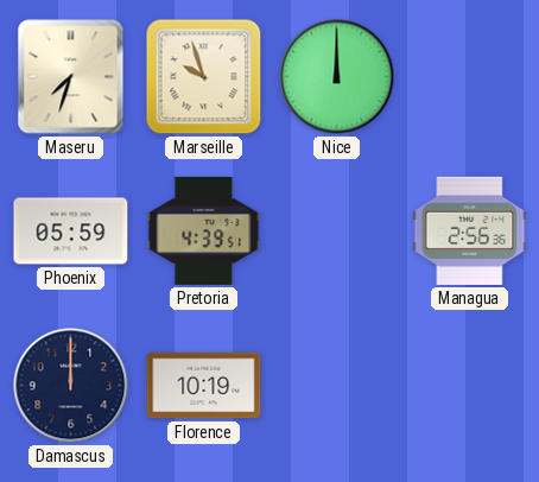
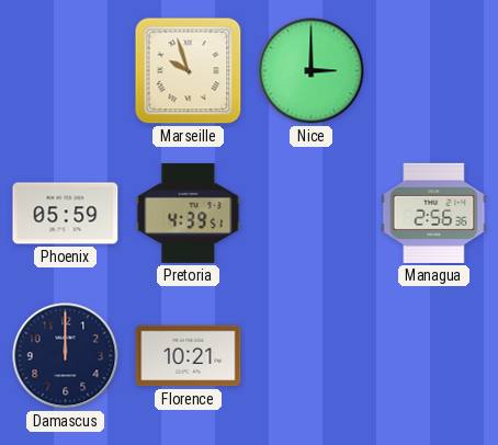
Maseru: 7:33 -> none (71, 77)
Nice: 12:00 -> 3:00 (312, 71)
Florence: 10:19 -> 10:21 (189, 356)
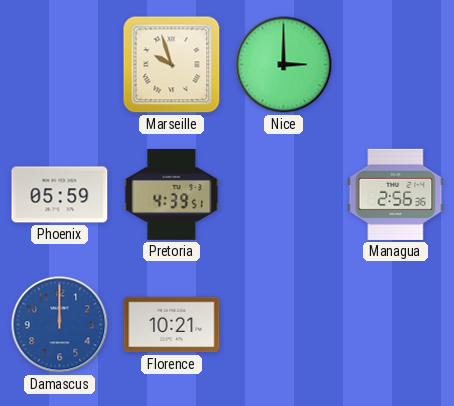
Damascus dial: navy -> blue (60, 325)
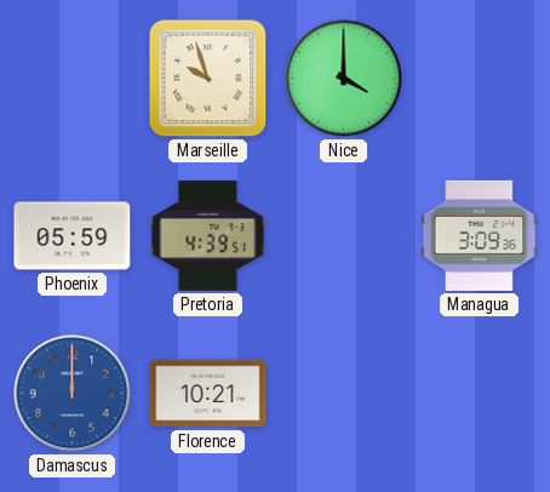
Nice: 3:00 -> 4:00 (344, 79)
Managua: 2:56 -> 3:09 (480, 235)
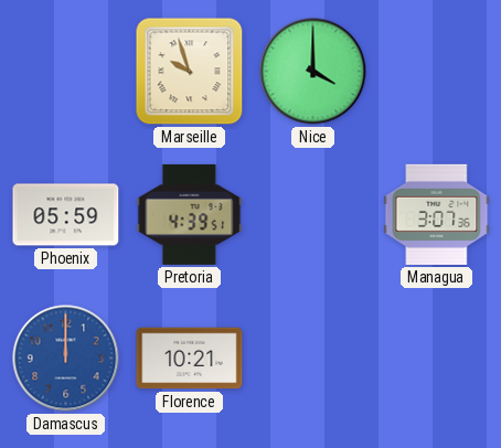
Managua: 3:09 -> 3:07 (437, 214)
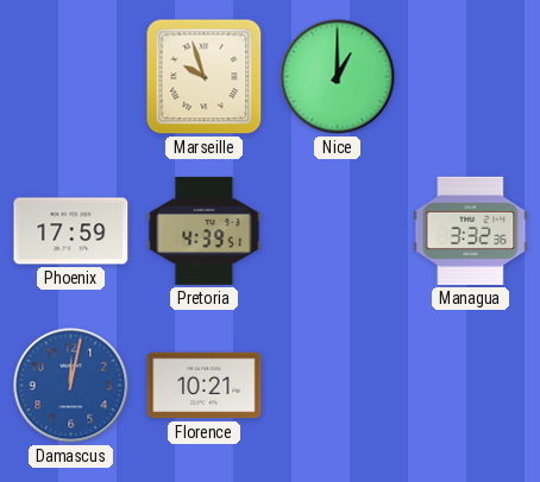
Nice: 4:00 -> 1:00 (338, 77)
Phoenix: 05:59 -> 17:59 (71, 232)
Managua: 3:07 -> 3:32 (471, 230)
Damascus: 12:00 -> 12:02 (71, 386)
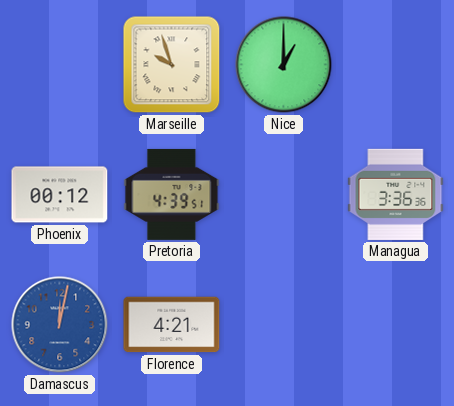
Phoenix: 17:59 -> 00:12 (60, 195)
Managua: 3:32 -> 3:36 (396, 194)
Florence: 10:21 -> 4:21 (172, 325)
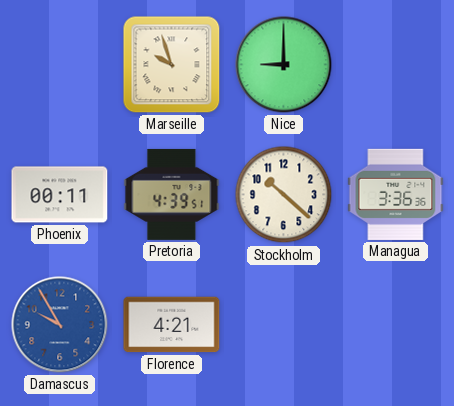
Nice: 1:00 -> 9:00 (284, 65)
Phoenix: 00:12 -> 00:11 (60, 195)
Stockholm: none -> 10:22 (284, 195)
Damascus: 12:02 -> 9:55 (60, 325)
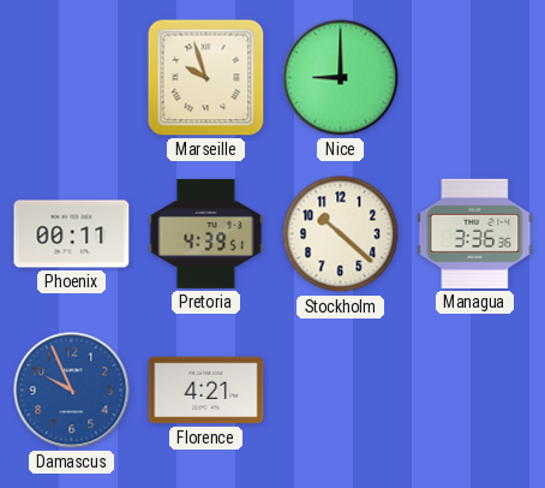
Damascus: 9:55 -> 9:56 (72, 391)
